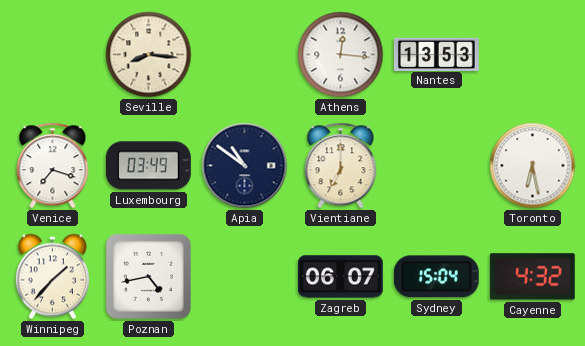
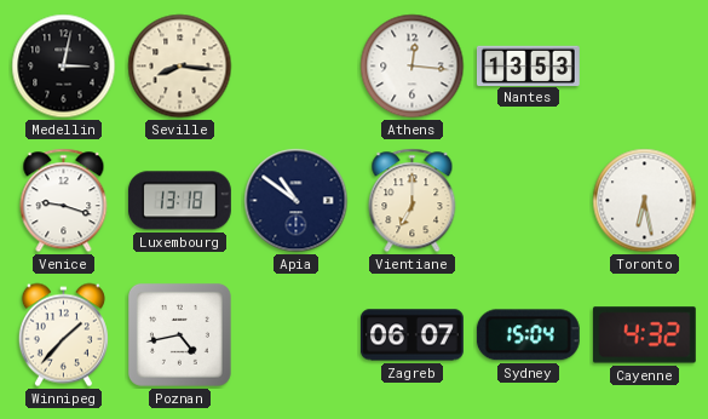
Medellin: none -> 3:02 (64, 67)
Venice: 7:18 -> 9:18 (64, 201)
Luxembourg: 03:49 -> 13:18 (179, 201)
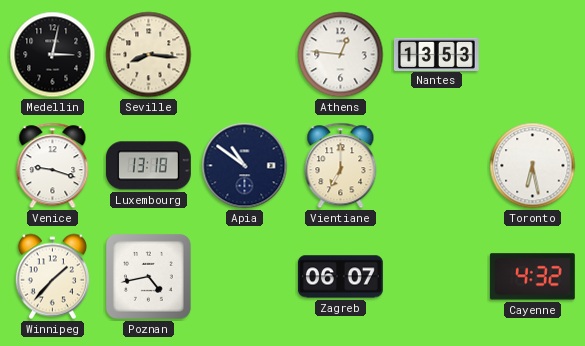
Athens: 12:16 -> 12:46 (341, 55)
Sydney: 15:04 -> none (528, 335)
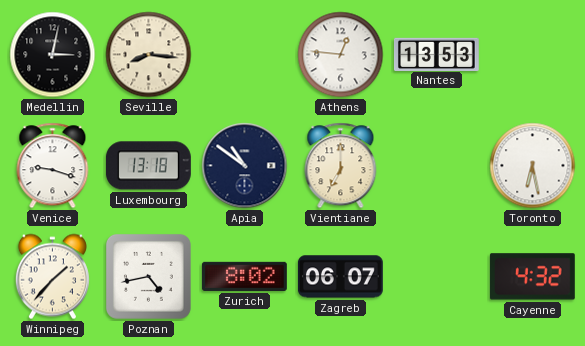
Zurich: none -> 8:02 (244, 276)
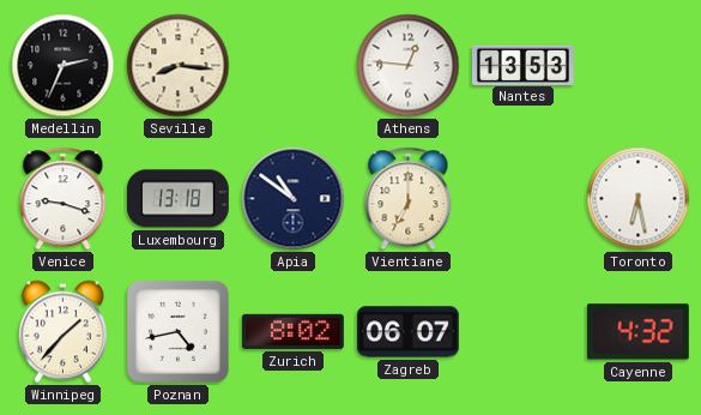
Medellin: 3:02 -> 2:34 (64, 66)
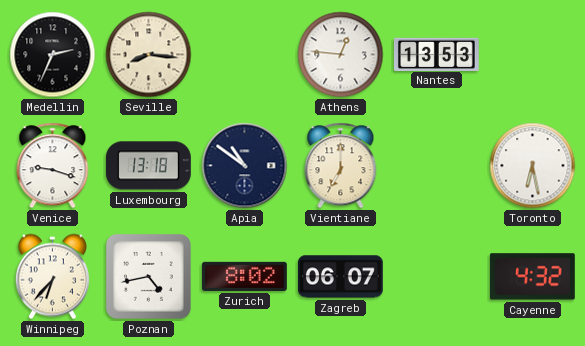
Winnipeg: 1:37 -> 6:37 (52, 277)
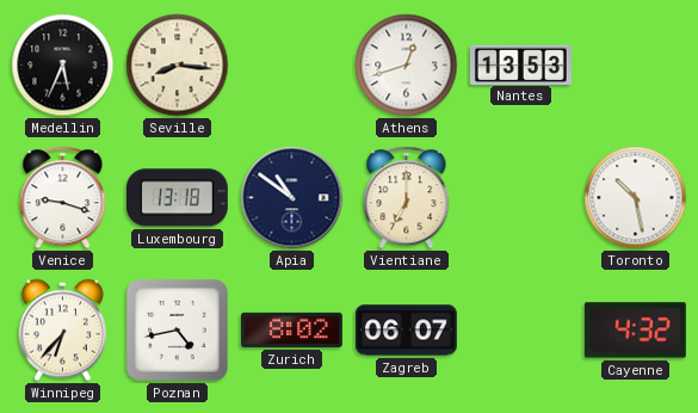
Medellin: 2:34 -> 5:34 (63, 66)
Athens: 12:46 -> 12:42 (407, 66)
Toronto: 6:28 -> 10:28 (636, 198)
